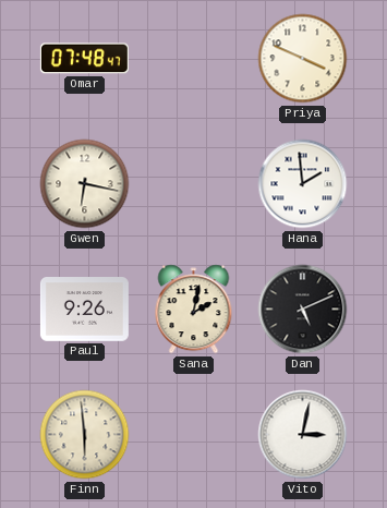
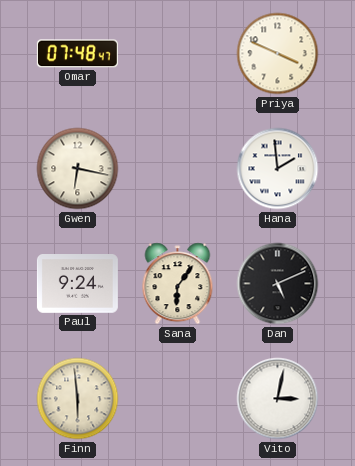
Paul: 9:26 -> 9:24 (77, 284)
Sana: 2:02 -> 6:06 (178, 284)
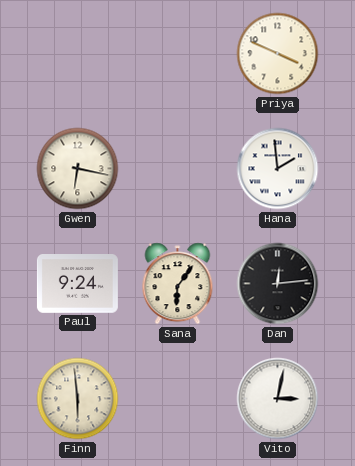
Omar: 07:48 -> none (77, 54)
Dan: 5:11 -> 12:14 (278, 284)
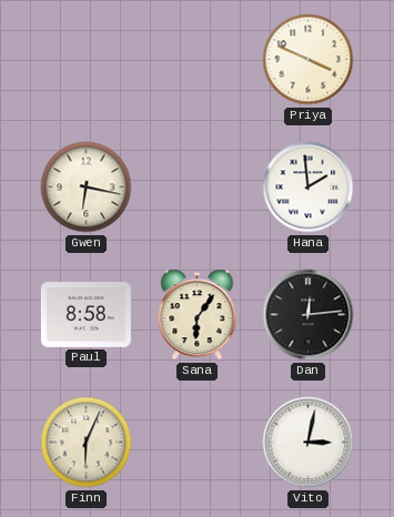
Paul: 9:24 -> 8:58 (85, 315)
Finn: 5:59 -> 6:04 (87, 443)
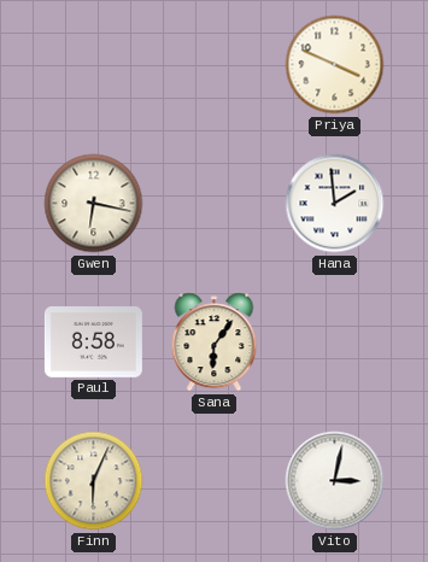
Dan: 12:14 -> none (309, 315)
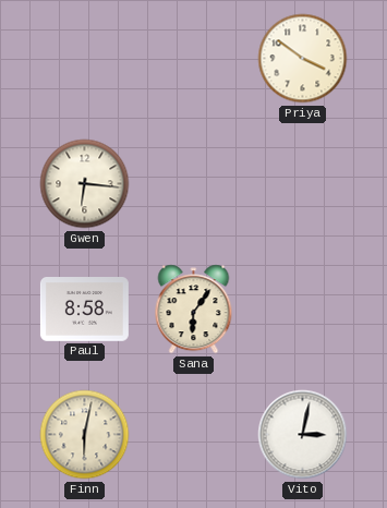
Priya: 3:49 -> 3:51 (303, 59)
Gwen: 6:17 -> 6:16 (85, 184)
Hana: 1:59 -> none (335, 204)
Finn: 6:04 -> 6:02 (85, 435)
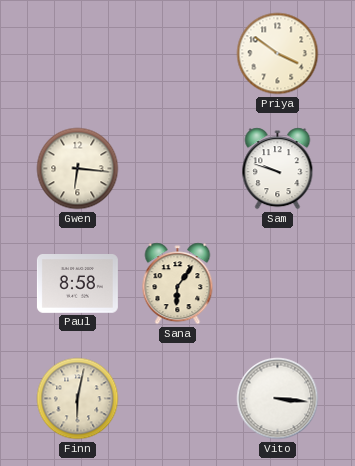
Sam: none -> 9:48 (278, 169)
Vito: 3:02 -> 3:16 (278, 399)
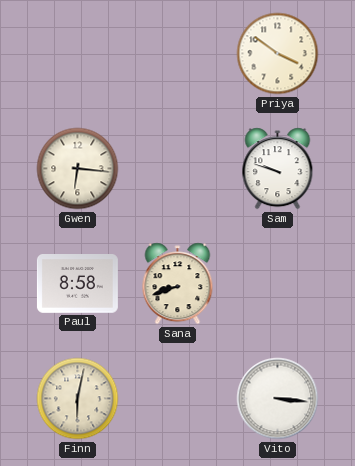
Sana: 6:06 -> 8:42 (178, 284)
